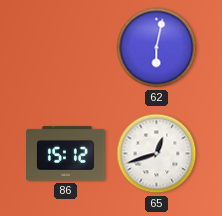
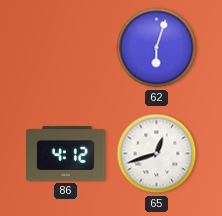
62: 6:02 -> 6:03 (157, 48)
86: 15:12 -> 4:12 (66, 154)
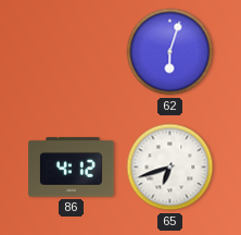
65: 12:42 -> 6:42 (170, 168)
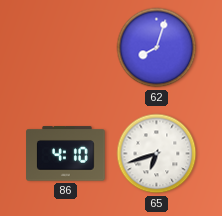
62: 6:03 -> 8:03 (157, 48)
86: 4:12 -> 4:10 (66, 154)
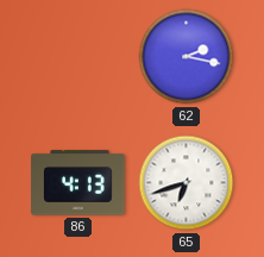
62: 8:03 -> 2:17 (187, 57)
86: 4:10 -> 4:13 (78, 183)
